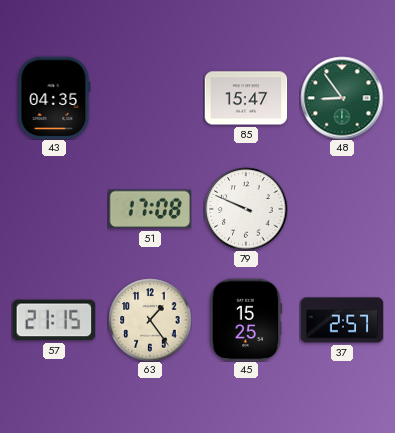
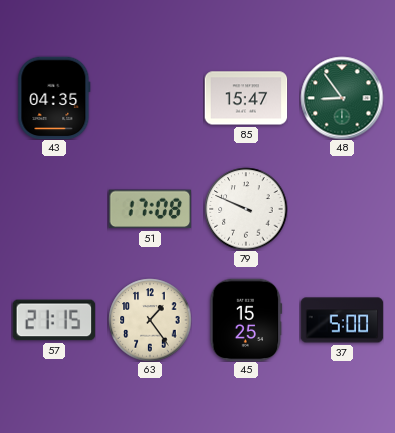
37: 2:57 -> 5:00 (342, 320)
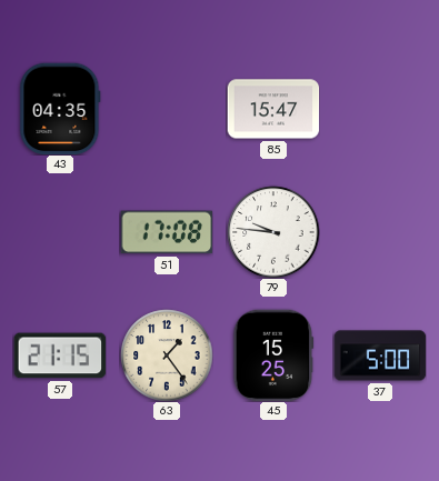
48: 8:54 -> none (342, 98)
79: 9:49 -> 9:46 (273, 232)
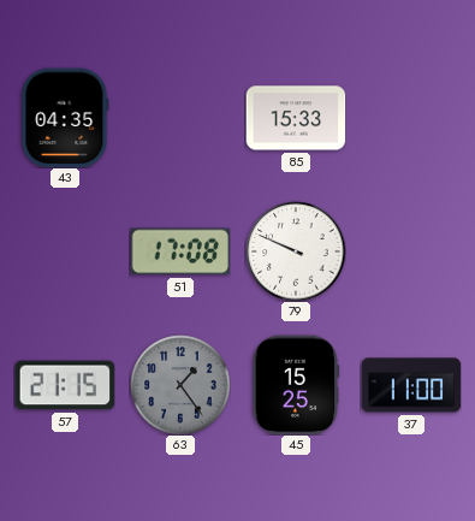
85: 15:47 -> 15:33 (296, 118)
79: 9:46 -> 9:49 (296, 251)
63 dial: cream -> grey (180, 385)
37: 5:00 -> 11:00 (411, 385)
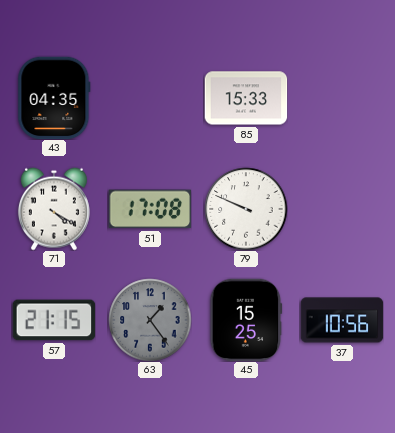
71: none -> 4:20 (54, 209)
37: 11:00 -> 10:56 (342, 320)
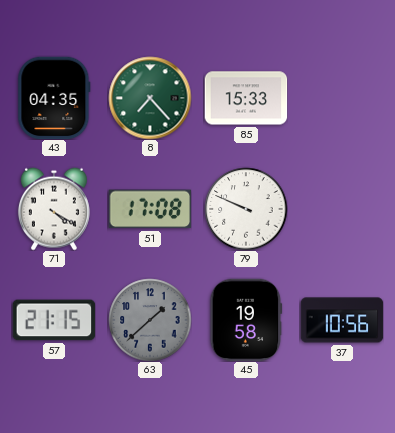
8: none -> 7:23 (150, 98)
63: 1:24 -> 1:38 (150, 320)
45: 15:25 -> 19:58 (246, 320)
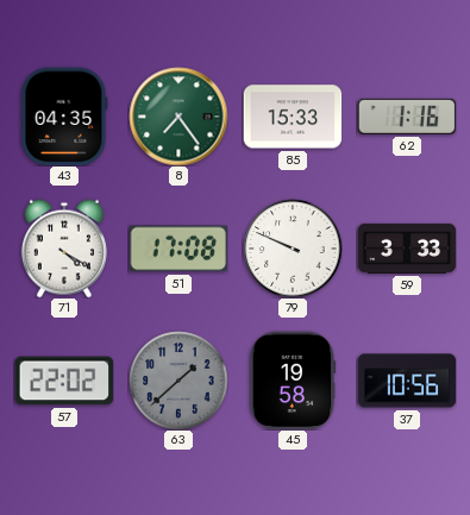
8: 7:23 -> 7:24 (178, 117)
62: none -> 1:16 (407, 117)
59: none -> 3:33 (407, 249)
57: 21:15 -> 22:02 (64, 381)
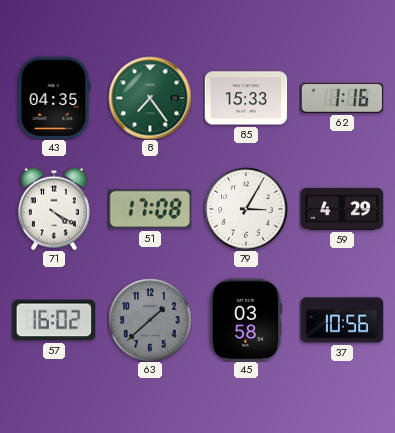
79: 9:49 -> 3:05 (246, 209)
59: 3:33 -> 4:29 (342, 209)
57: 22:02 -> 16:02 (54, 320)
45: 19:58 -> 03:58 (246, 320)
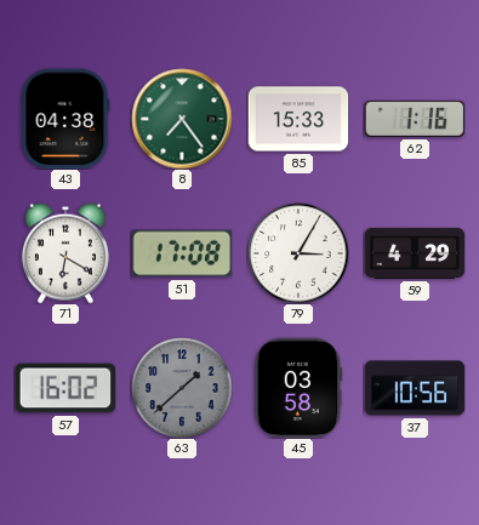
43: 04:35 -> 04:38 (65, 119)
71: 4:20 -> 6:20 (65, 253)
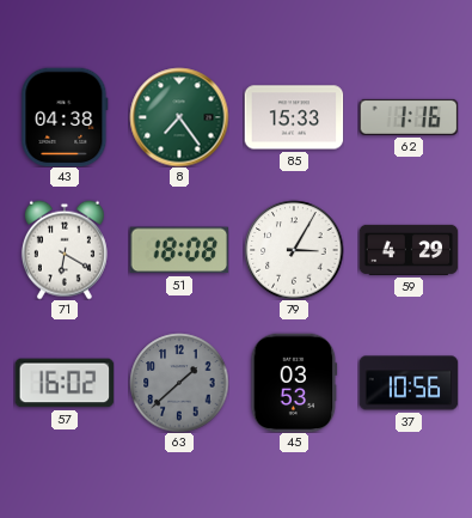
51: 17:08 -> 18:08 (179, 250)
45: 03:58 -> 03:53 (294, 383)
